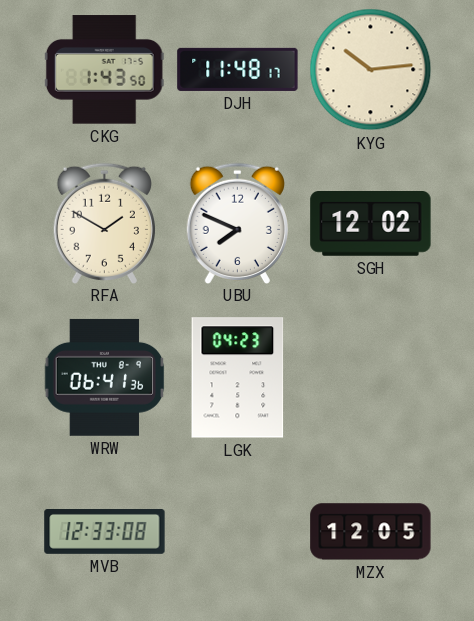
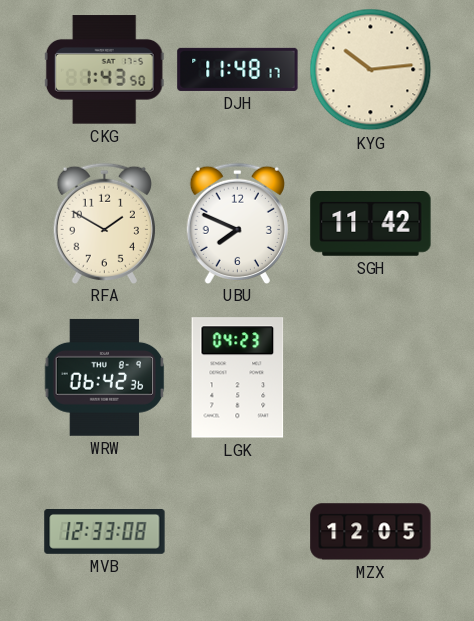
SGH: 12:02 -> 11:42 (371, 224)
WRW: 06:41 -> 06:42 (105, 377)
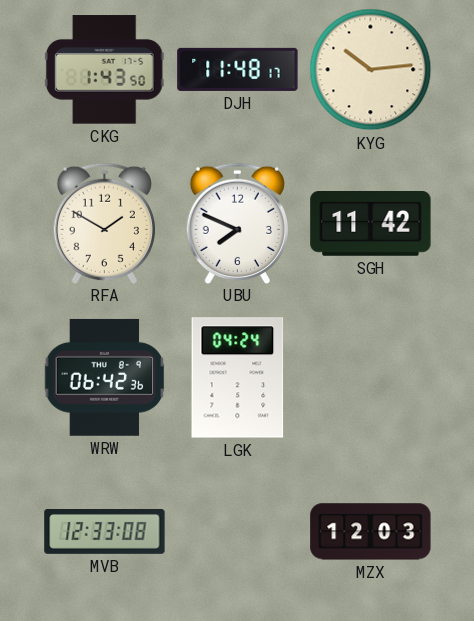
LGK: 04:23 -> 04:24 (238, 378)
MZX: 12:05 -> 12:03 (371, 532)
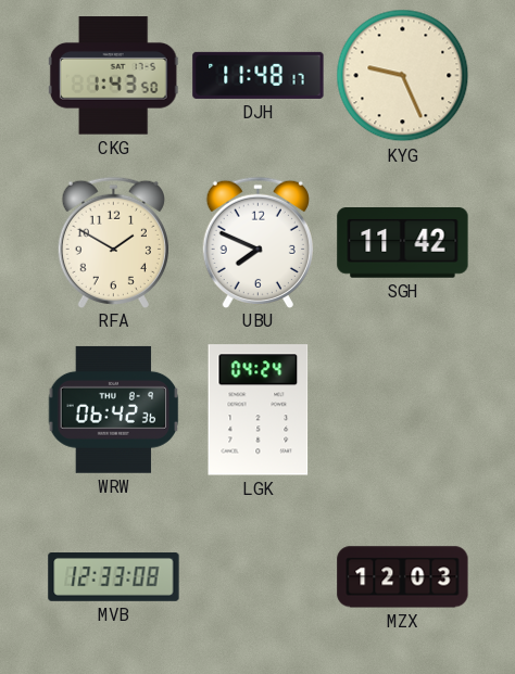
KYG: 10:14 -> 9:26 (403, 76)
